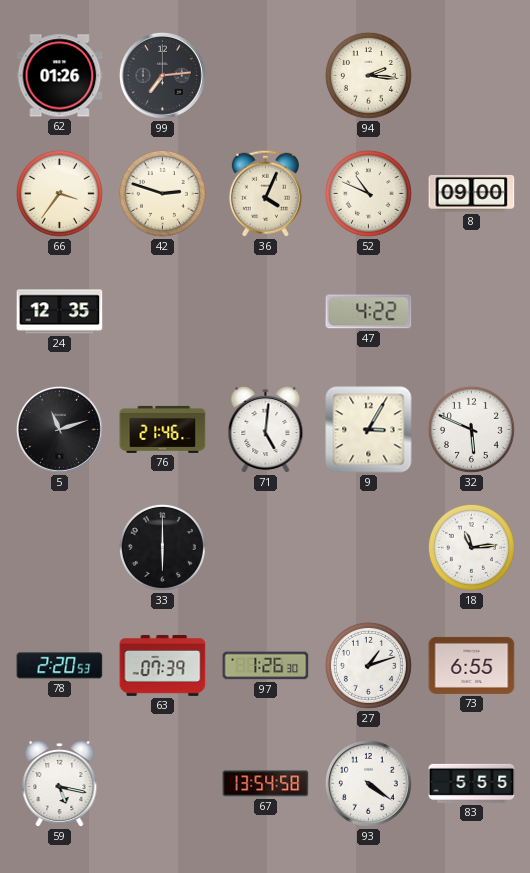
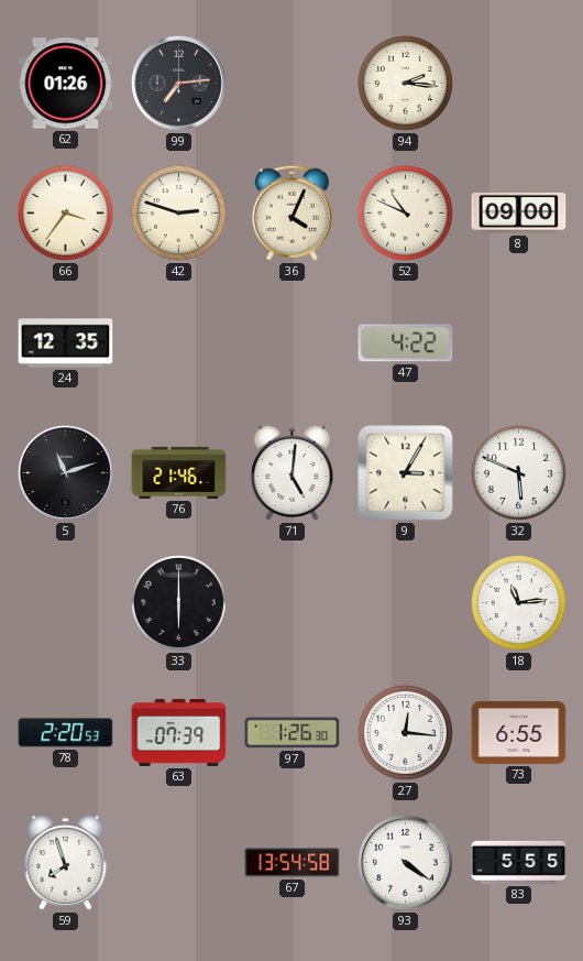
27: 1:12 -> 12:16 (405, 732)
59: 5:17 -> 7:57 (66, 863)
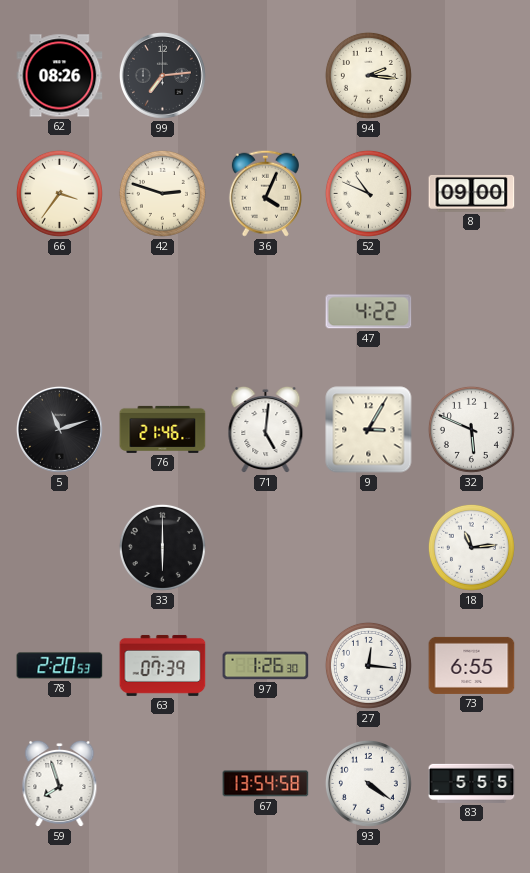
62: 01:26 -> 08:26 (60, 76)
24: 12:35 -> none (66, 343)
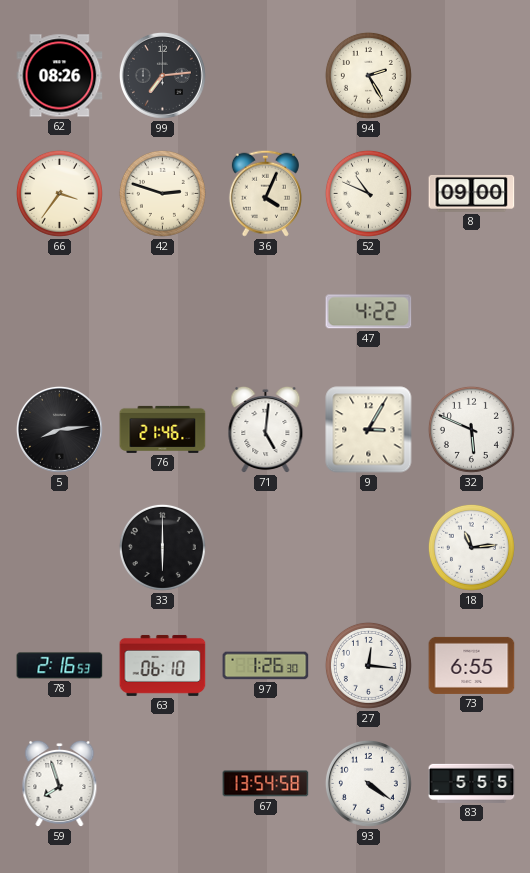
94: 2:16 -> 2:25 (368, 75)
5: 11:12 -> 8:14 (59, 429)
78: 2:20 -> 2:16 (60, 666)
63: 07:39 -> 06:10 (163, 665)
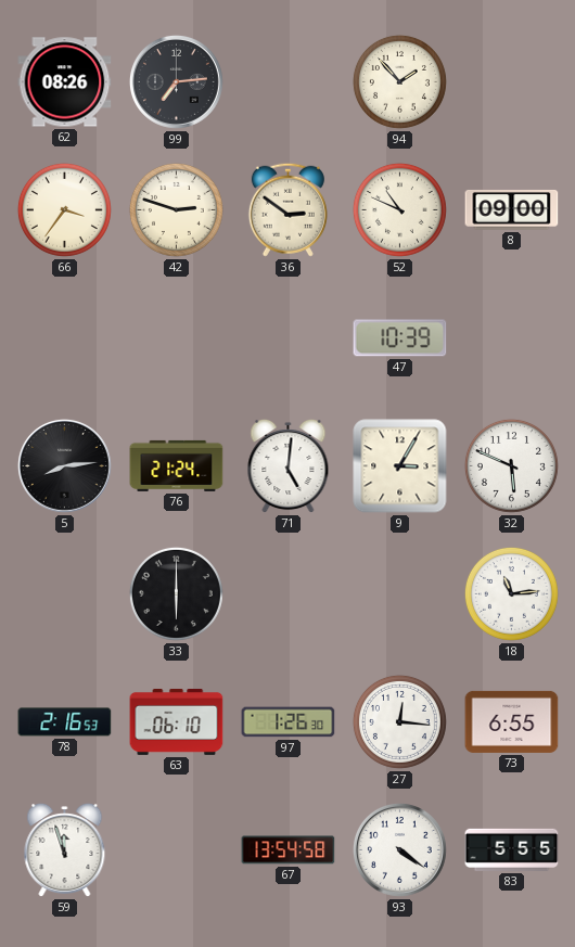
94: 2:25 -> 1:53 (399, 81)
36: 4:04 -> 2:51 (287, 209)
47: 4:22 -> 10:39 (400, 338)
76: 21:46 -> 21:24 (177, 465)
59: 7:57 -> 11:57 (65, 850)
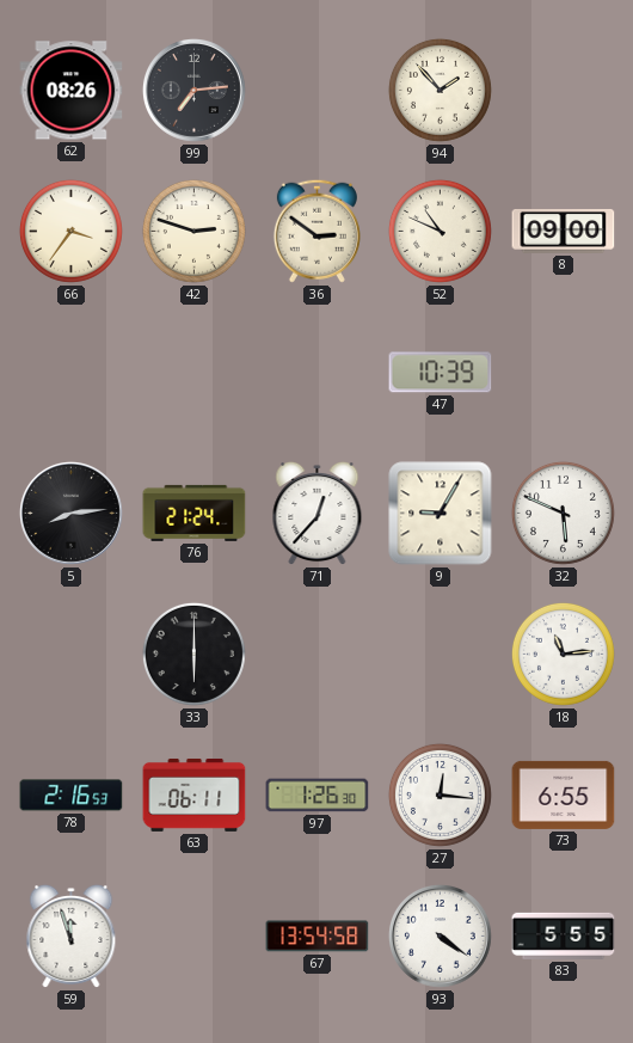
71: 5:01 -> 12:37 (318, 514)
9: 3:05 -> 9:05 (441, 514)
63: 06:10 -> 06:11 (195, 794)
